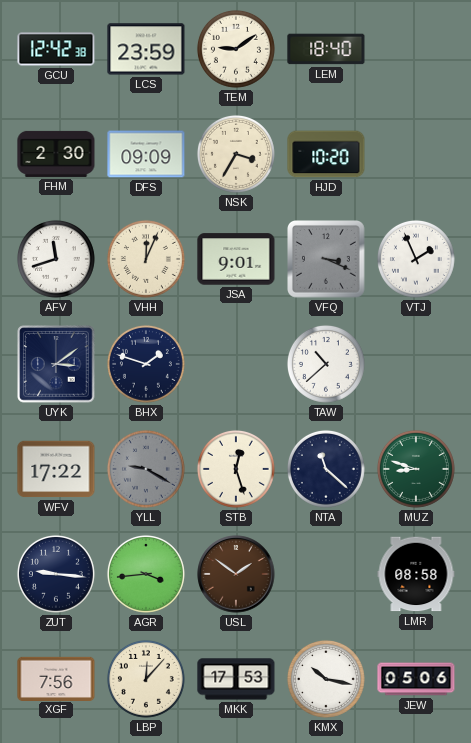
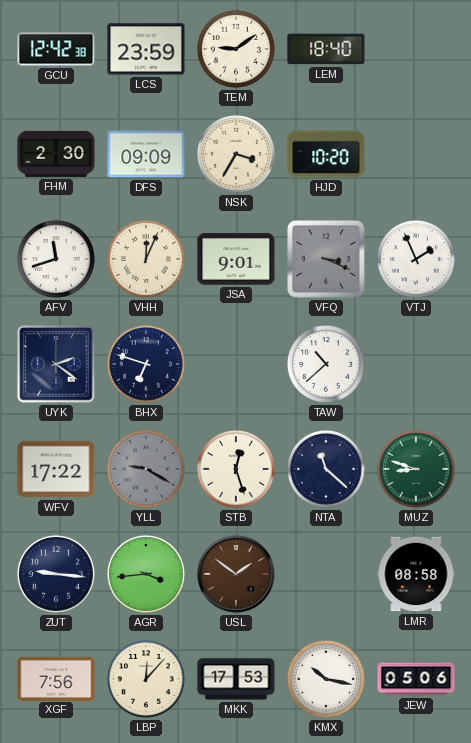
UYK: 3:09 -> 2:21 (56, 364)
BHX: 1:48 -> 6:48 (146, 364)
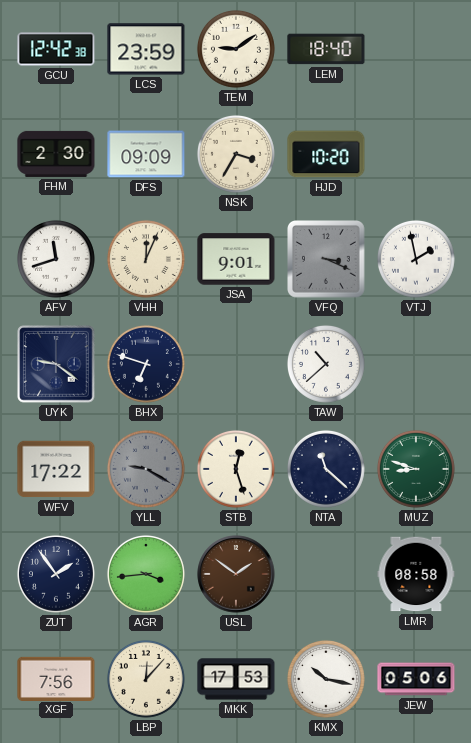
VTJ: 1:56 -> 1:58 (416, 259)
UYK: 2:21 -> 9:21 (56, 364)
ZUT: 9:16 -> 1:54 (56, 574)
